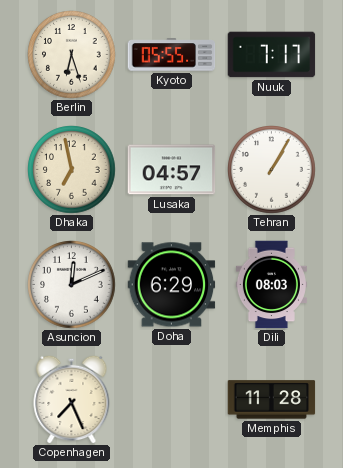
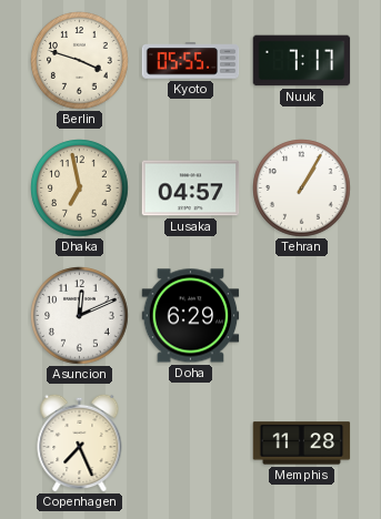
Berlin: 6:27 -> 3:48 (80, 61)
Dili: 08:03 -> none (271, 285)
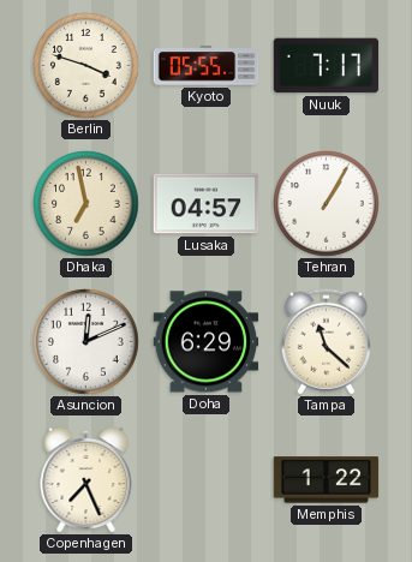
Tampa: none -> 11:22 (326, 342)
Memphis: 11:28 -> 1:22 (327, 480)
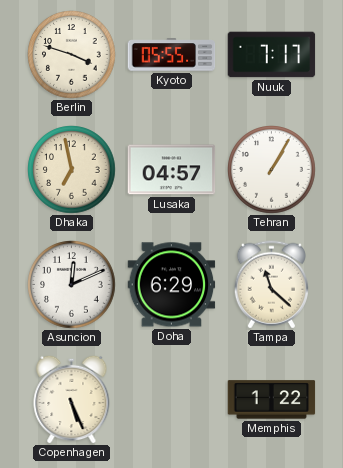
Copenhagen: 7:26 -> 5:26 (72, 399)
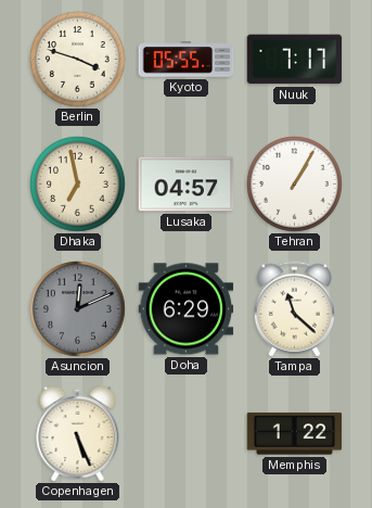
Asuncion dial: white -> grey (78, 309)
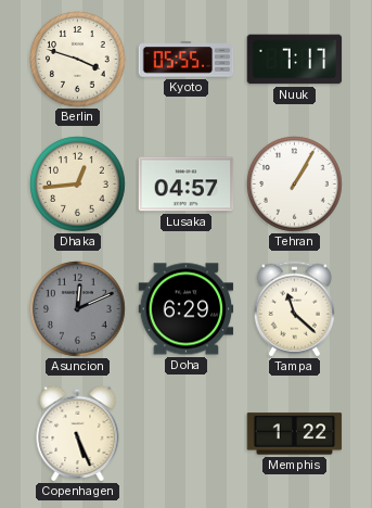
Dhaka: 6:58 -> 12:44 (78, 185)
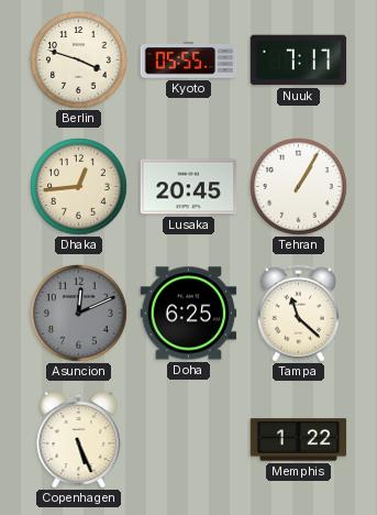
Lusaka: 04:57 -> 20:45 (189, 187)
Doha: 6:29 -> 6:25 (189, 314)
